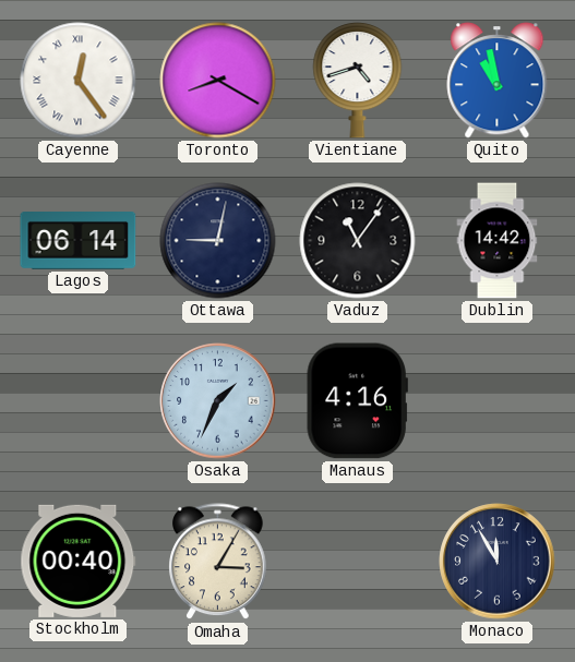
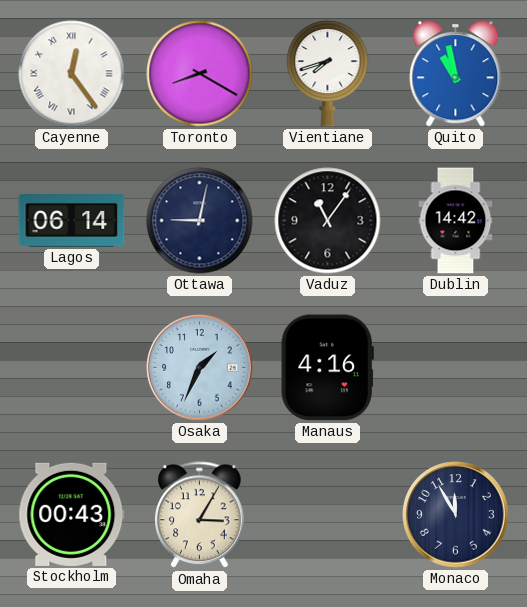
Vientiane: 4:42 -> 7:42 (328, 74)
Stockholm: 00:40 -> 00:43 (72, 514)
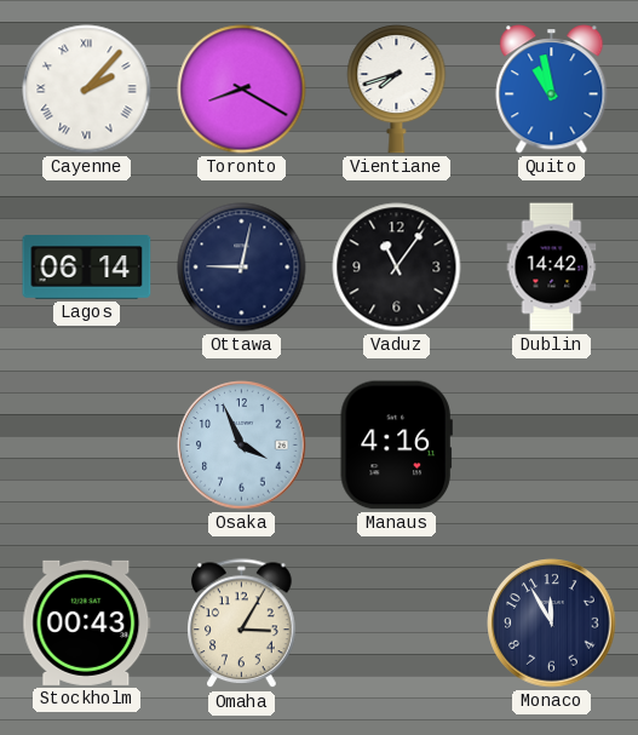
Cayenne: 12:24 -> 2:07 (87, 90)
Osaka: 1:34 -> 3:56 (242, 446)
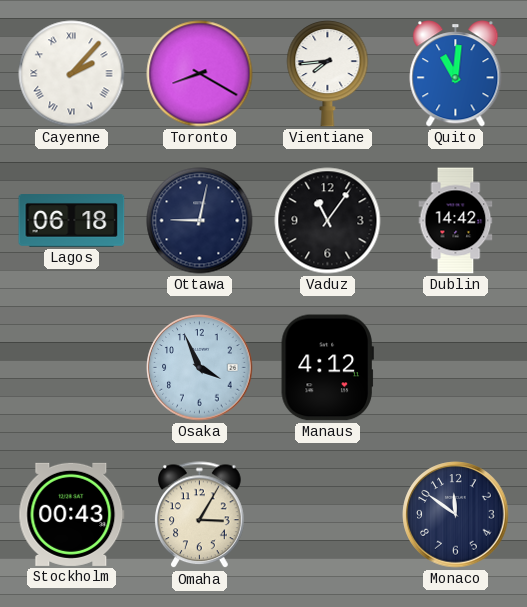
Vientiane: 7:42 -> 7:44 (328, 74)
Quito: 10:58 -> 11:01 (456, 74)
Lagos: 06:14 -> 06:18 (72, 221)
Manaus: 4:16 -> 4:12 (327, 368)
Monaco: 11:55 -> 11:51 (456, 515)
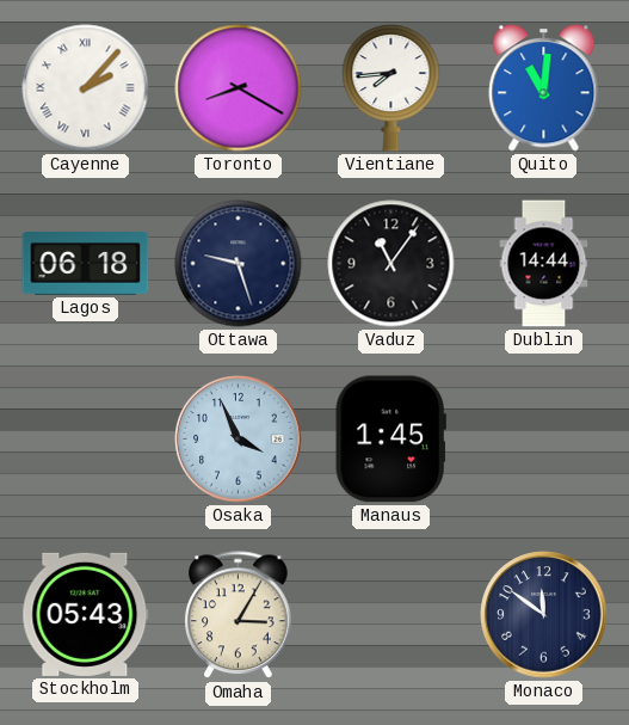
Ottawa: 9:02 -> 9:27 (239, 264)
Dublin: 14:42 -> 14:44 (544, 264)
Manaus: 4:12 -> 1:45 (390, 440)
Stockholm: 00:43 -> 05:43 (86, 614)
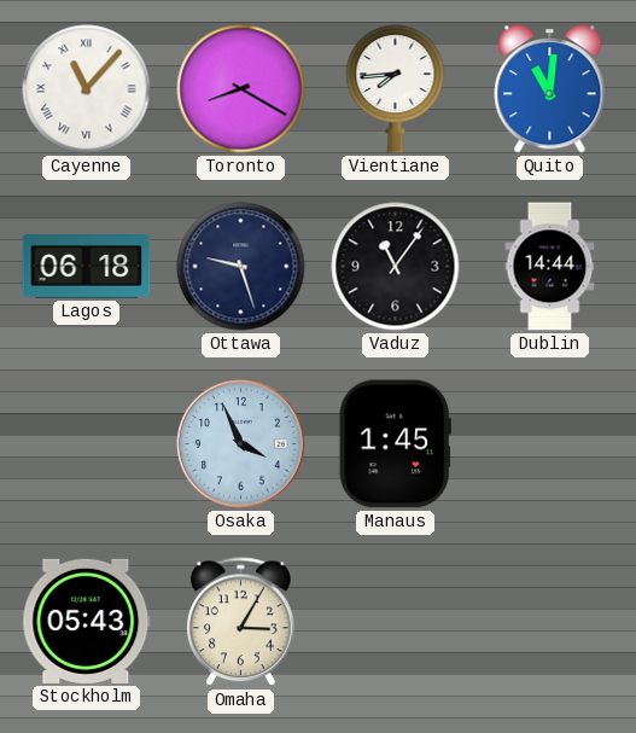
Cayenne: 2:07 -> 11:07 (87, 89)
Monaco: 11:51 -> none (544, 615)
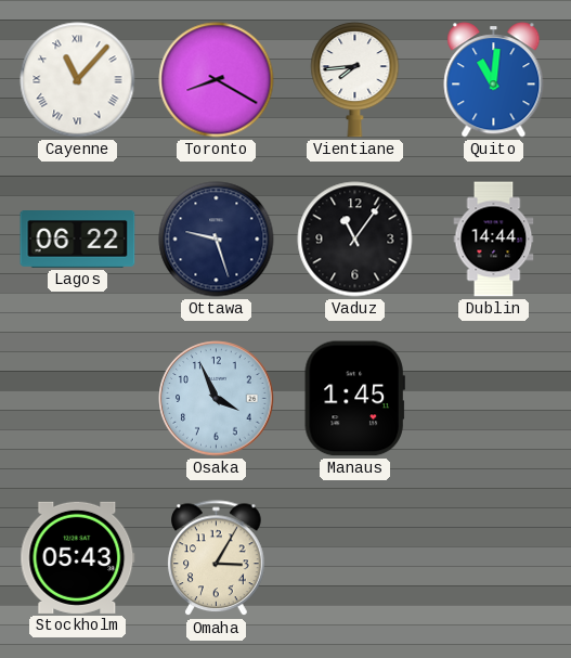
Lagos: 06:18 -> 06:22 (78, 240)
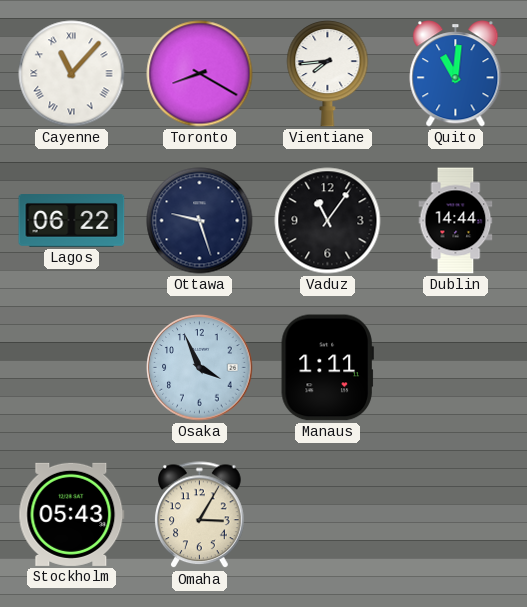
Manaus: 1:45 -> 1:11 (327, 368)
